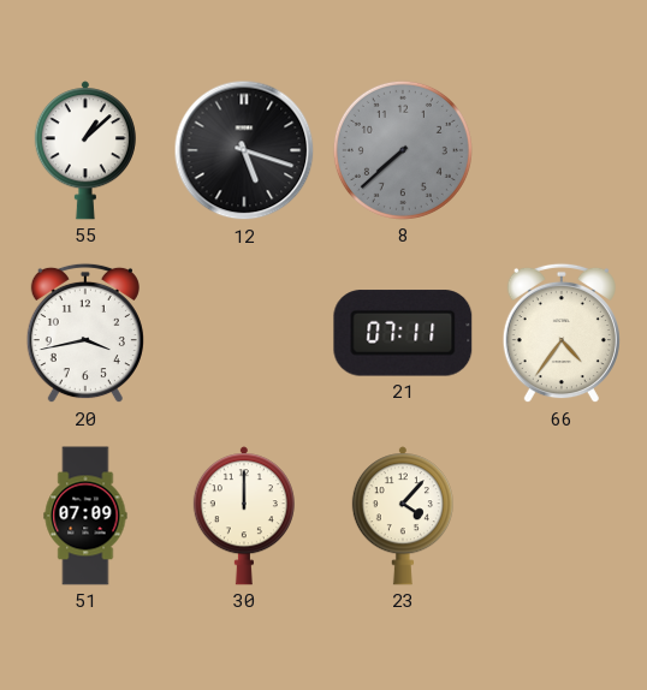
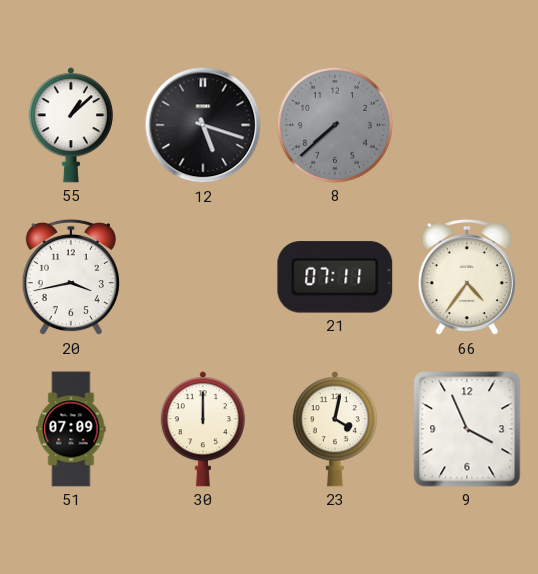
23: 4:07 -> 4:02 (335, 429)
9: none -> 3:56 (467, 429)
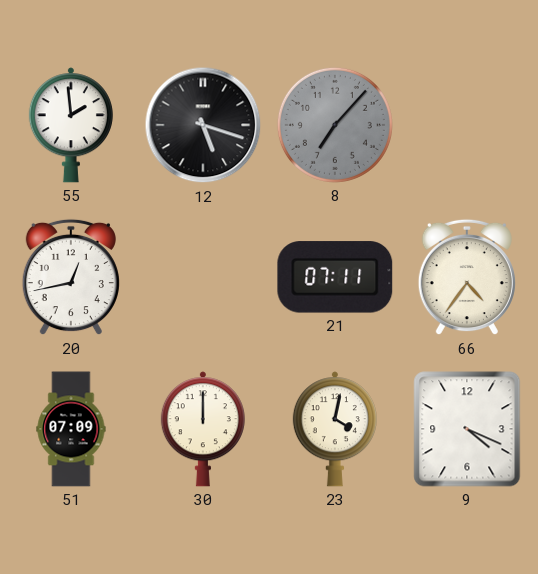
55: 1:08 -> 1:59 (71, 125)
8: 7:38 -> 7:07 (335, 125)
20: 3:43 -> 12:43 (71, 277)
9: 3:56 -> 4:19 (467, 429)
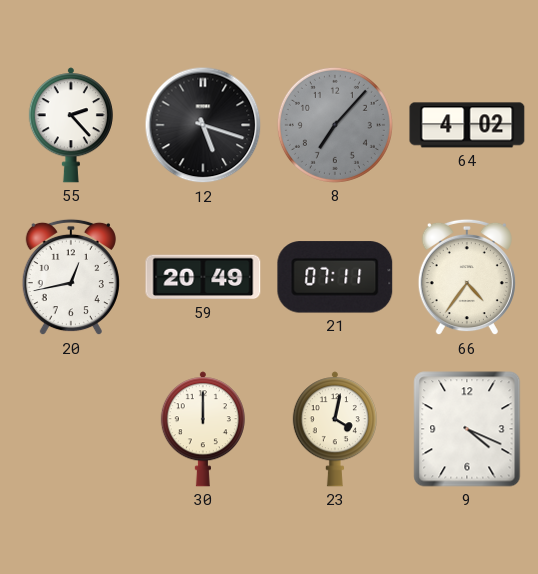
55: 1:59 -> 2:23 (71, 125)
64: none -> 4:02 (467, 125)
59: none -> 20:49 (203, 277)
51: 07:09 -> none (71, 429)
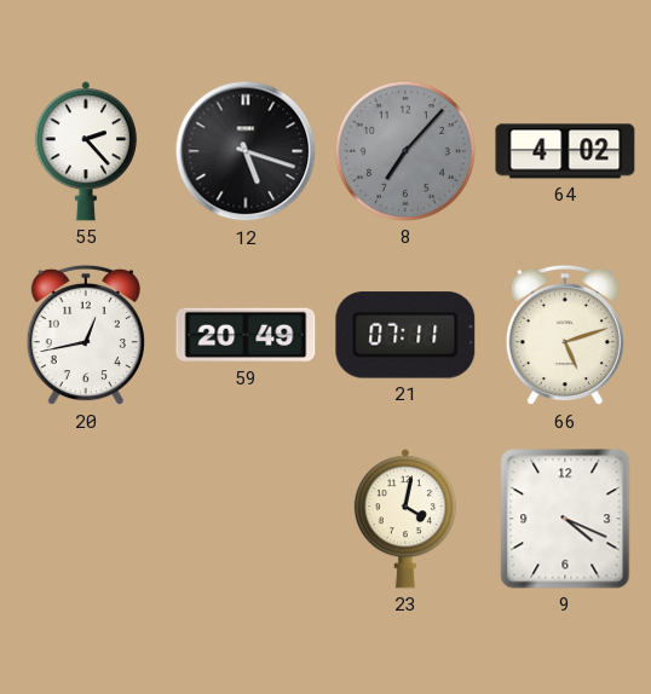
66: 4:36 -> 5:12 (565, 335)
30: 12:00 -> none (203, 429)
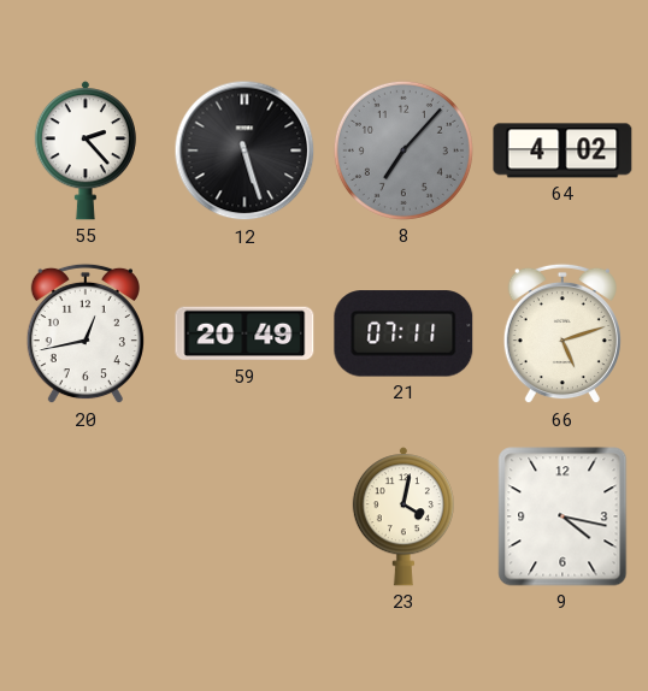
12: 5:18 -> 5:27 (245, 150)
9: 4:19 -> 4:17 (562, 516)
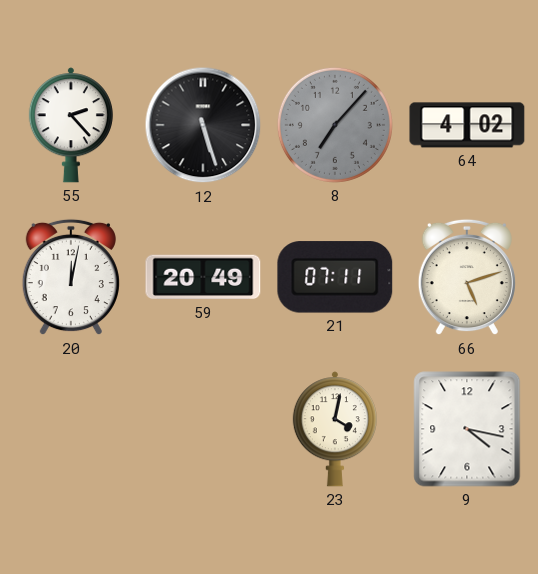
20: 12:43 -> 12:02 (71, 277)
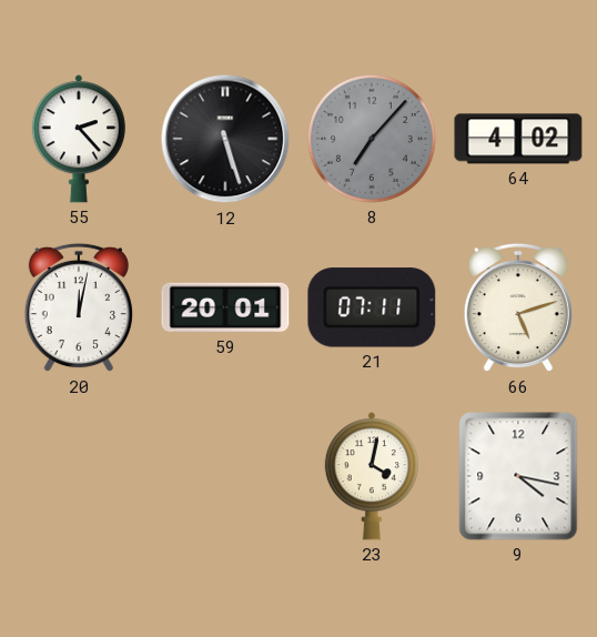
59: 20:49 -> 20:01 (225, 307)
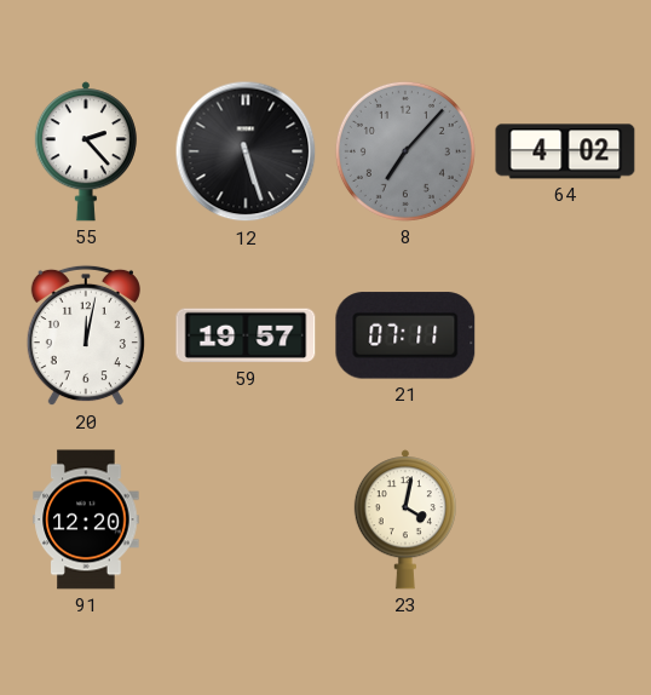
59: 20:01 -> 19:57 (246, 335)
66: 5:12 -> none (518, 307)
91: none -> 12:20 (86, 519)
9: 4:17 -> none (518, 476)
